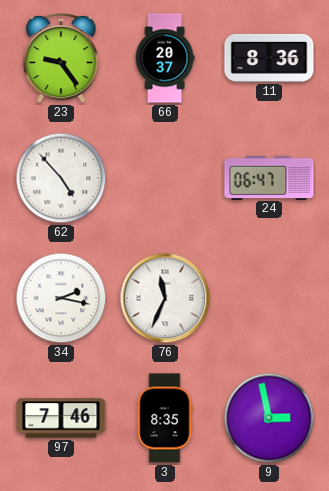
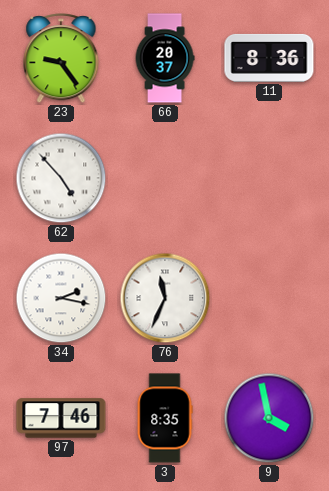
24: 06:47 -> none (269, 177)
9: 2:58 -> 3:58 (269, 418)
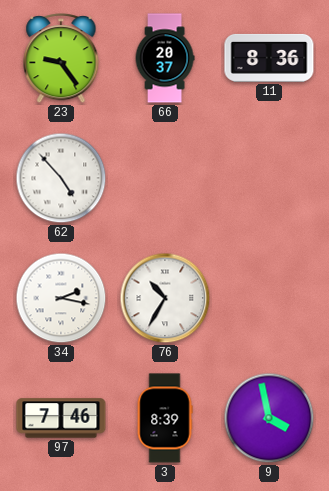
76: 11:34 -> 10:35 (165, 298)
3: 8:35 -> 8:39 (165, 418)
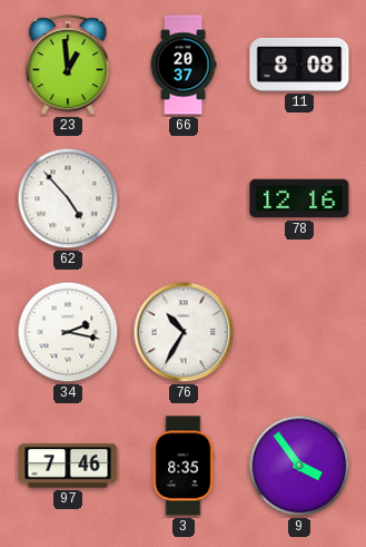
23: 9:24 -> 12:59 (68, 66)
11: 8:36 -> 8:08 (299, 65)
78: none -> 12:16 (299, 198)
3: 8:39 -> 8:35 (184, 466)
9: 3:58 -> 3:54 (299, 466)
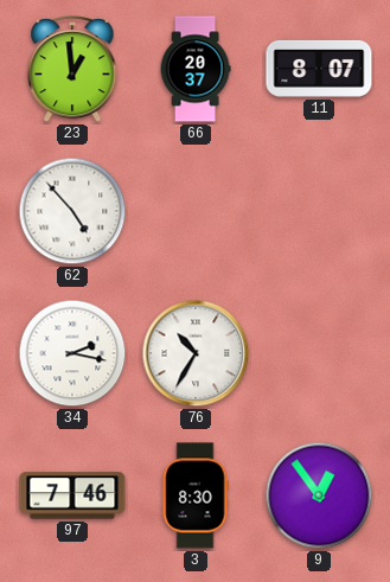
11: 8:08 -> 8:07 (319, 69)
78: 12:16 -> none (299, 198)
3: 8:35 -> 8:30 (196, 495)
9: 3:54 -> 12:54 (319, 495)
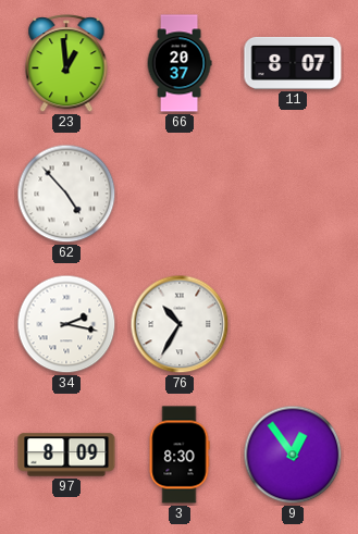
97: 7:46 -> 8:09 (66, 455)
